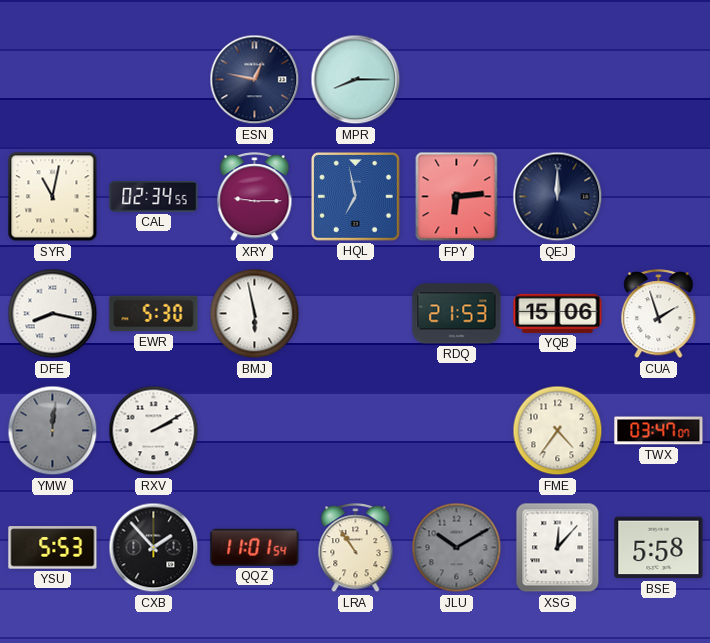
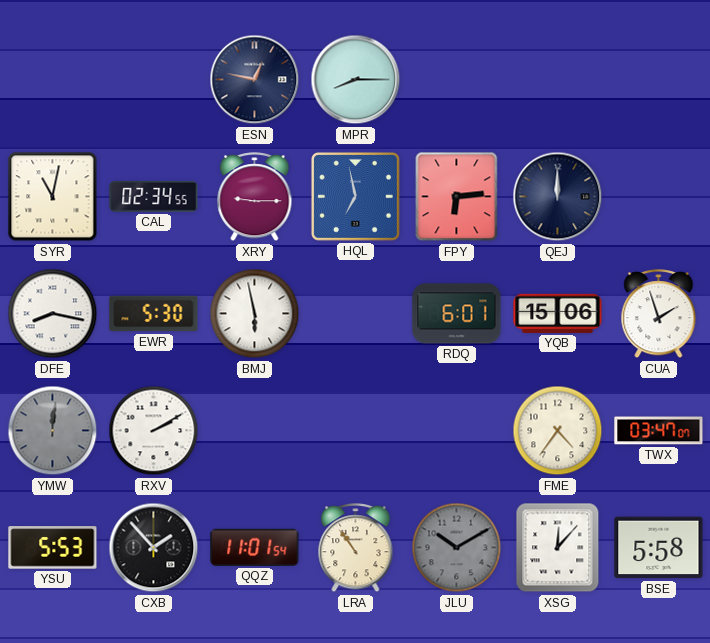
RDQ: 21:53 -> 6:01 (457, 314)
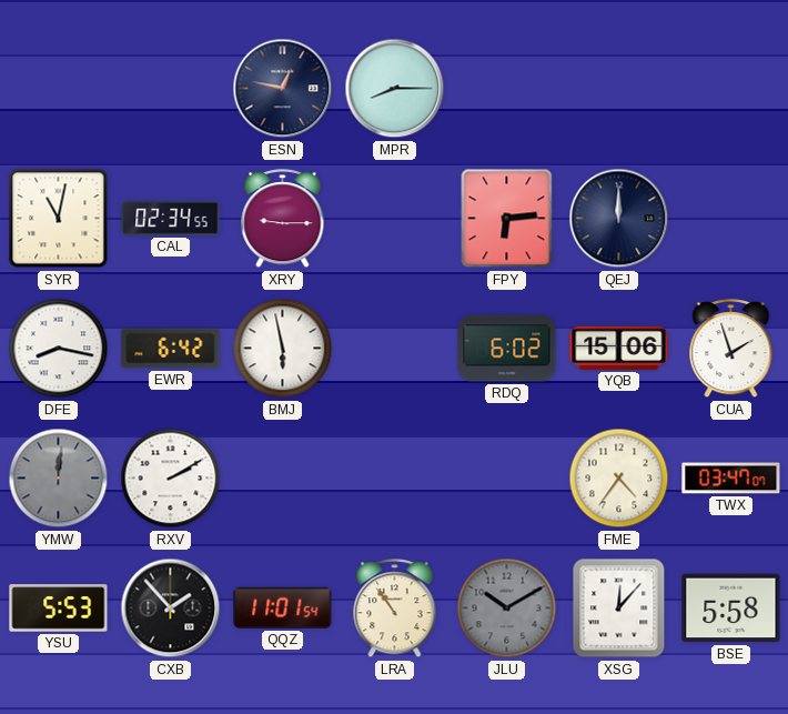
HQL: 6:58 -> none (355, 196)
EWR: 5:30 -> 6:42 (171, 349)
RDQ: 6:01 -> 6:02 (507, 349)
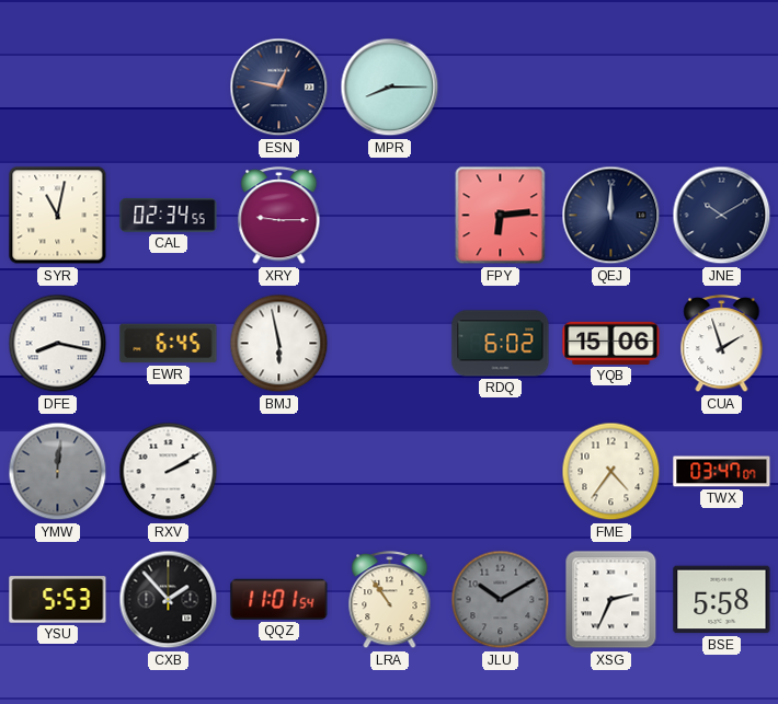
JNE: none -> 10:10 (722, 216)
EWR: 6:42 -> 6:45 (169, 344)
XSG: 12:07 -> 2:34 (611, 600)
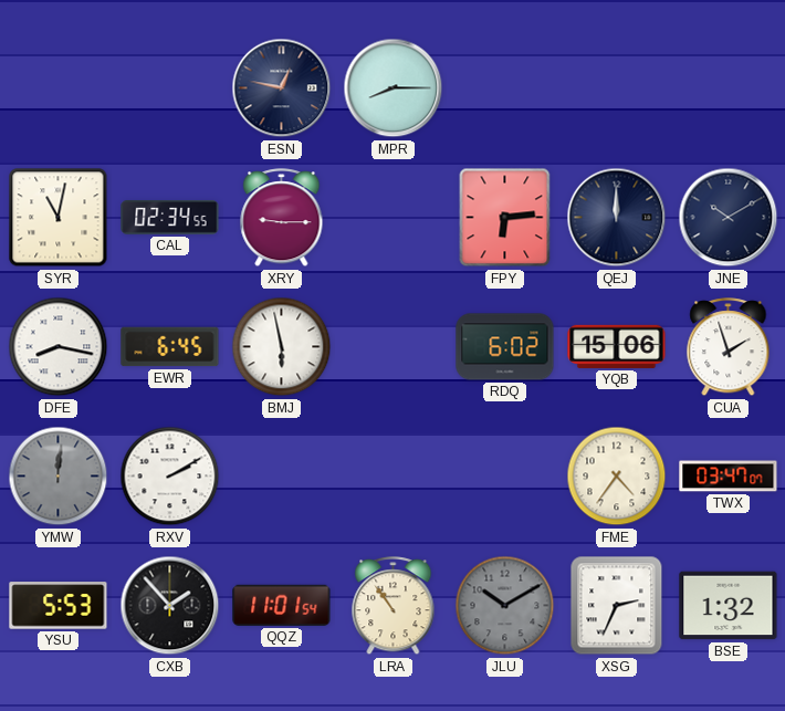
BSE: 5:58 -> 1:32 (729, 606)
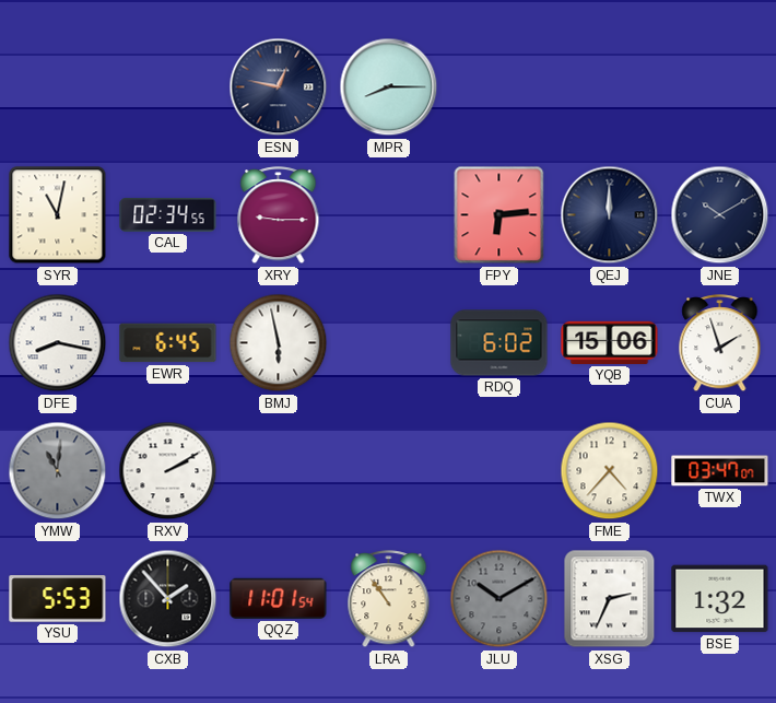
YMW: 12:01 -> 11:01 (58, 471)
FME: 4:36 -> 4:37 (610, 471)
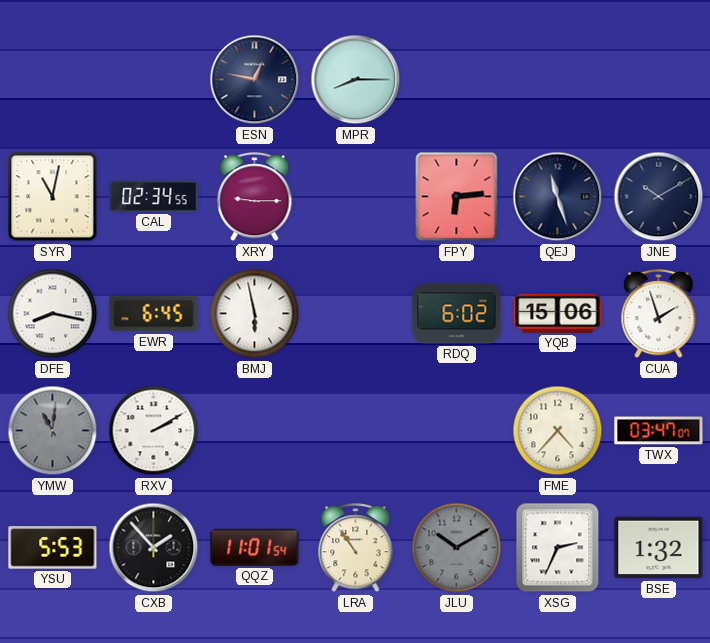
QEJ: 12:00 -> 11:27 (558, 197)
